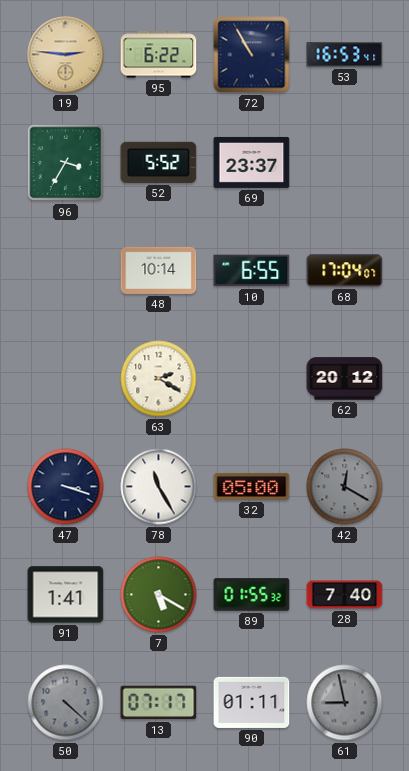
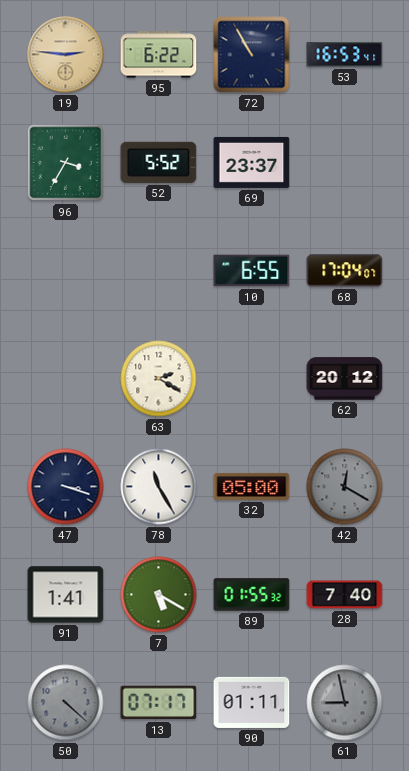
48: 10:14 -> none (159, 270)
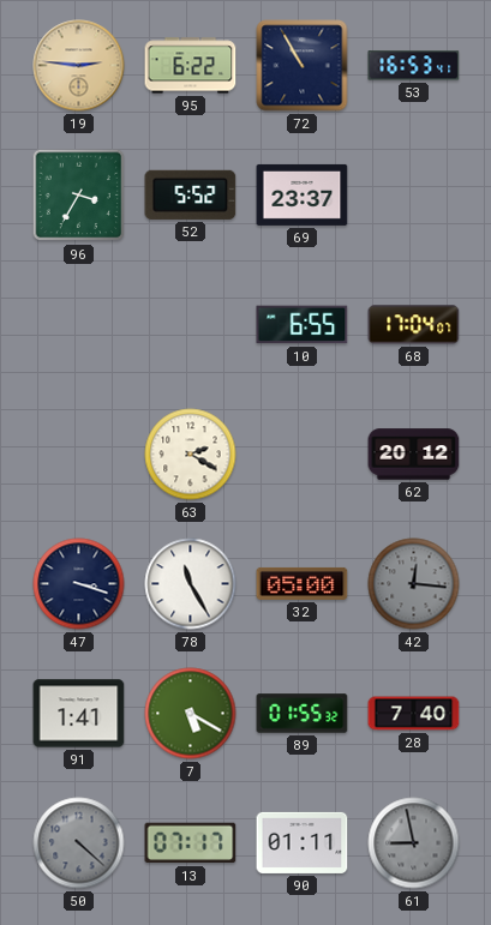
42: 12:20 -> 12:16 (414, 584)
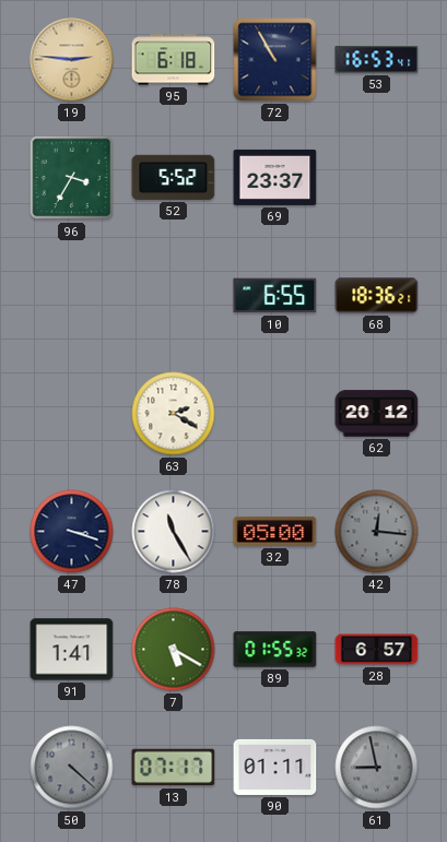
95: 6:22 -> 6:18 (174, 60)
68: 17:04 -> 18:36 (377, 296)
28: 7:40 -> 6:57 (377, 650)
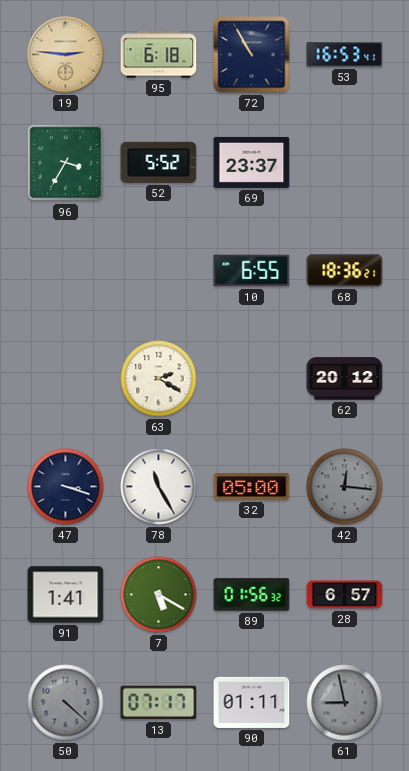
89: 01:55 -> 01:56 (252, 595)
